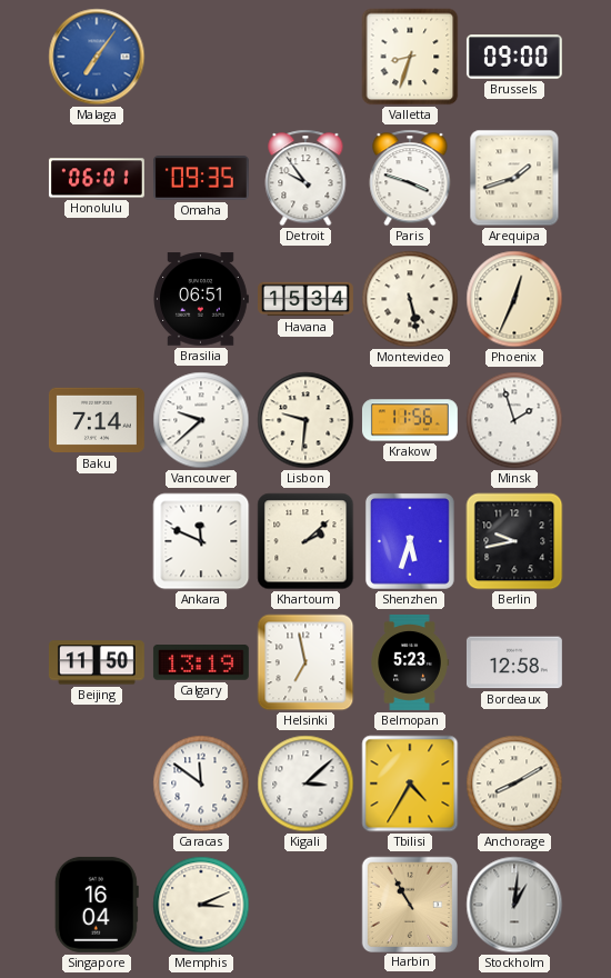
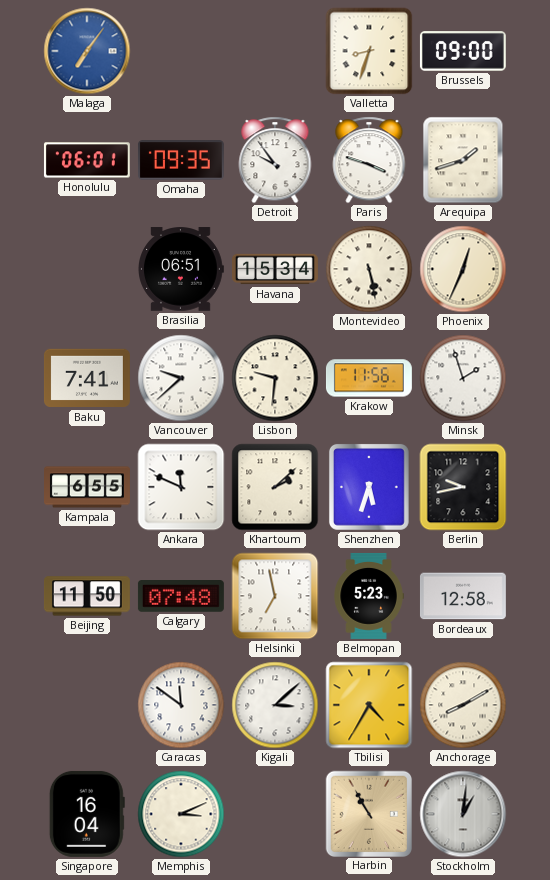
Baku: 7:14 -> 7:41 (87, 378)
Kampala: none -> 6:55 (88, 487)
Calgary: 13:19 -> 07:48 (181, 596)
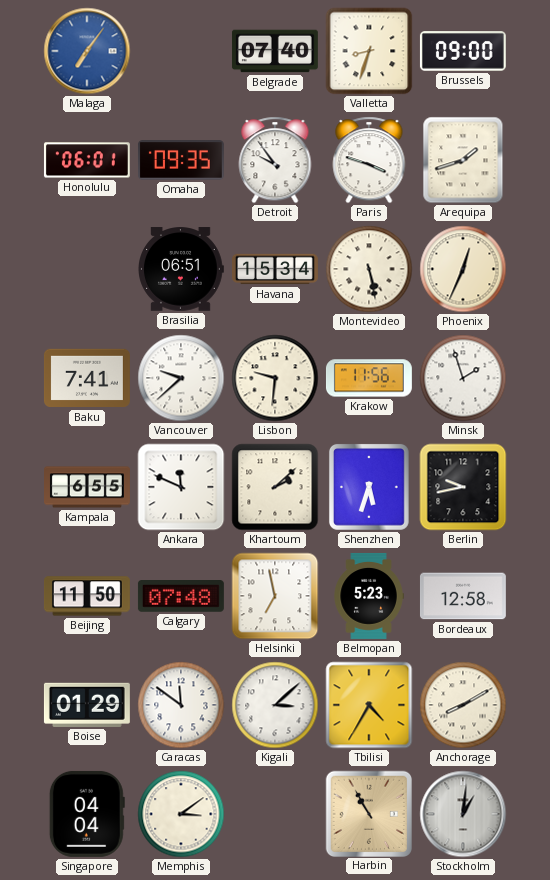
Belgrade: none -> 07:40 (275, 51)
Boise: none -> 01:29 (87, 705)
Singapore: 16:04 -> 04:04 (87, 814)
Memphis: 3:11 -> 3:09 (181, 814)
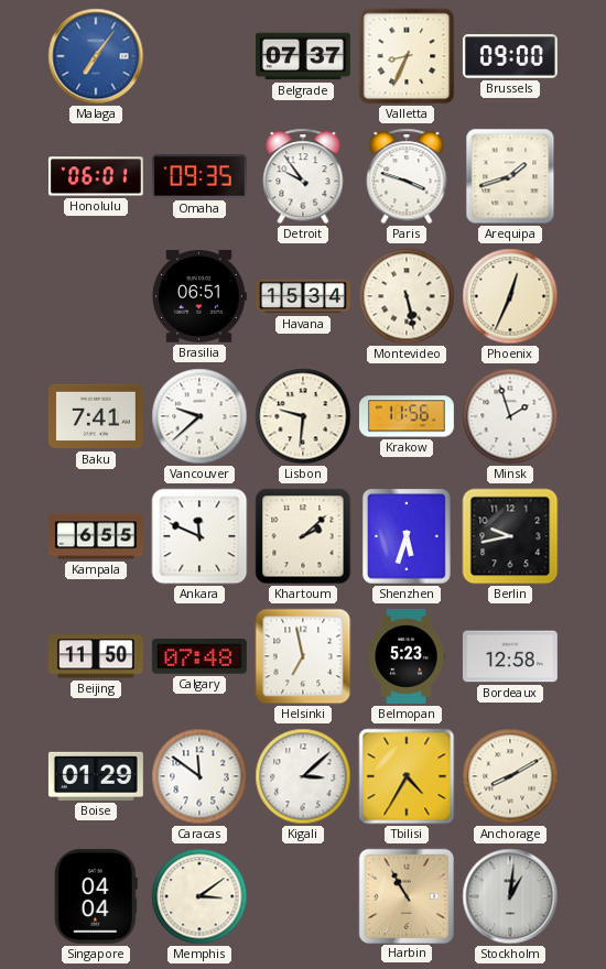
Belgrade: 07:40 -> 07:37 (303, 56)
Valletta: 8:33 -> 8:34 (407, 56)
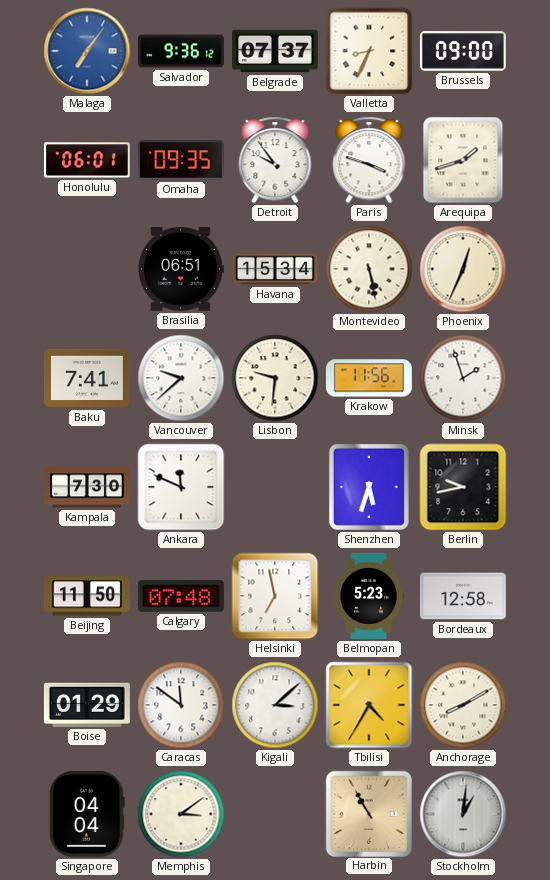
Salvador: none -> 9:36 (181, 51)
Kampala: 6:55 -> 7:30 (88, 487)
Khartoum: 2:08 -> none (303, 536)
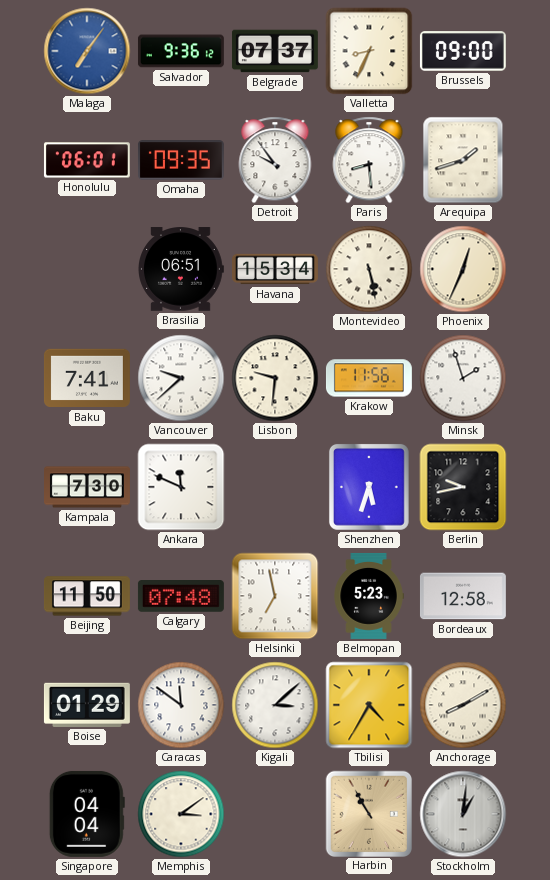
Paris: 3:48 -> 8:29 (369, 160)
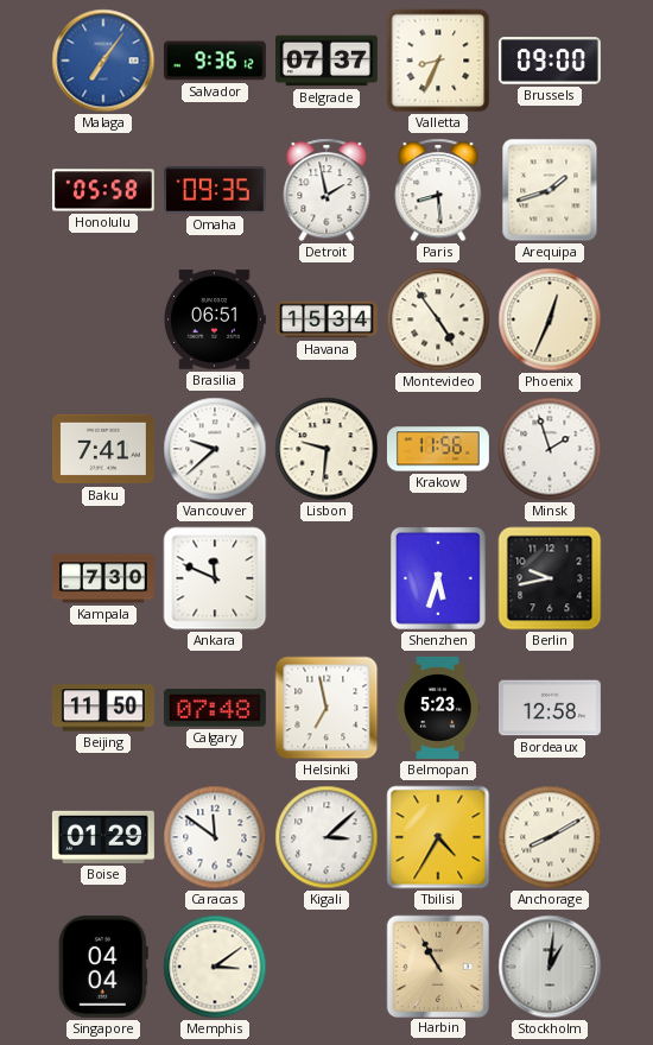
Honolulu: 06:01 -> 05:58 (103, 190)
Detroit: 9:54 -> 1:58 (326, 190)
Montevideo: 5:28 -> 4:54 (438, 319)
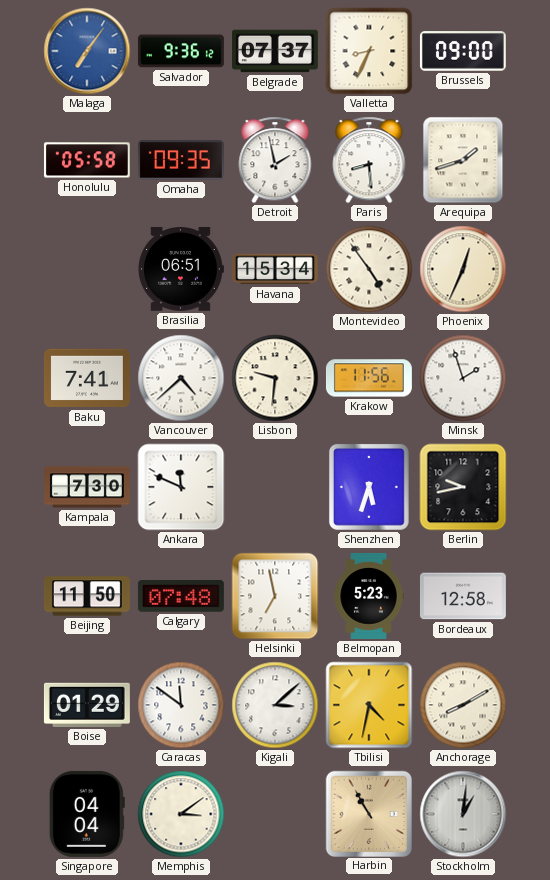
Vancouver: 9:38 -> 4:38 (181, 378)
Tbilisi: 4:35 -> 4:32 (369, 705)
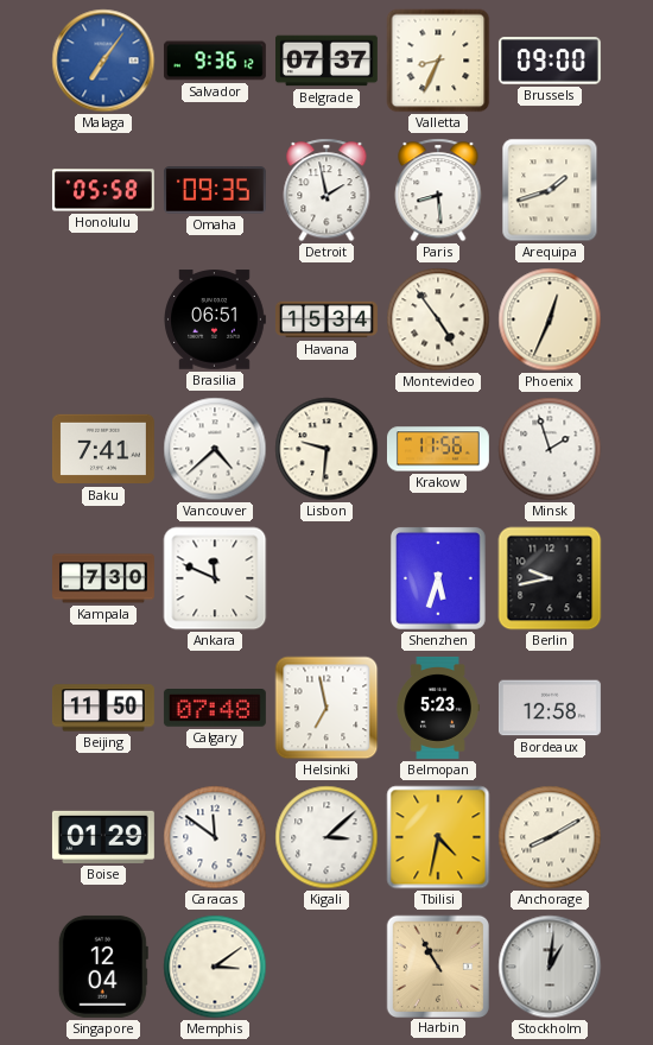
Singapore: 04:04 -> 12:04 (103, 967)
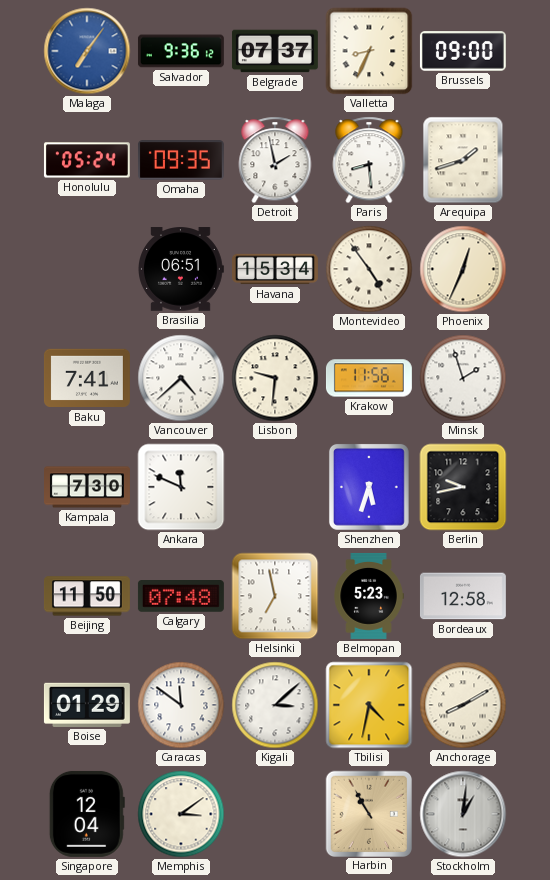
Honolulu: 05:58 -> 05:24 (87, 160)
